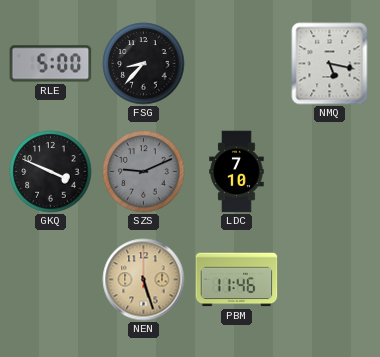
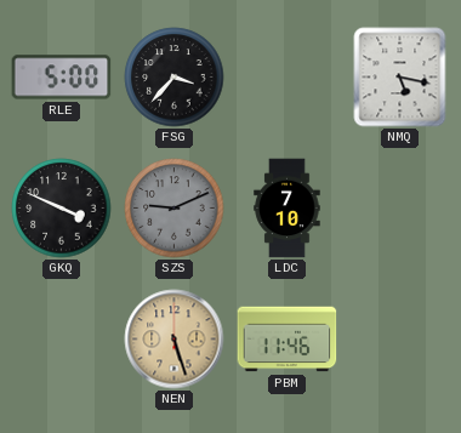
FSG: 8:37 -> 3:37 (175, 78)
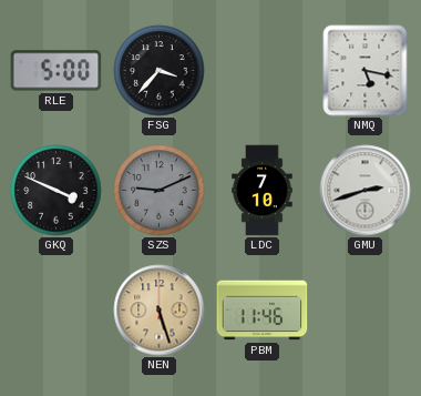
GMU: none -> 2:42 (366, 191)
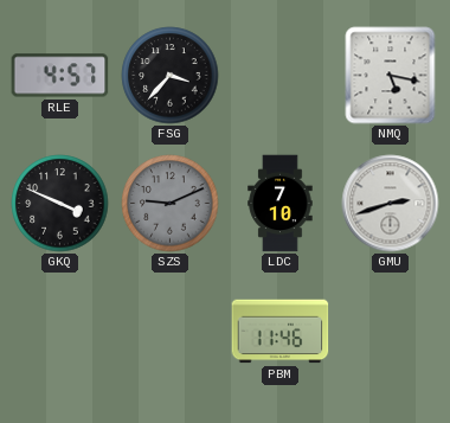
RLE: 5:00 -> 4:57 (60, 76)
NEN: 5:27 -> none (160, 311)
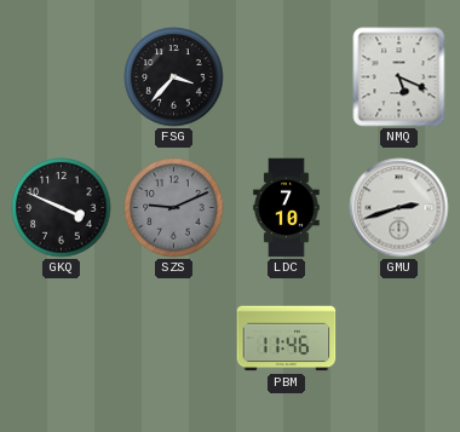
RLE: 4:57 -> none (60, 76)
NMQ: 5:17 -> 5:19 (399, 77)
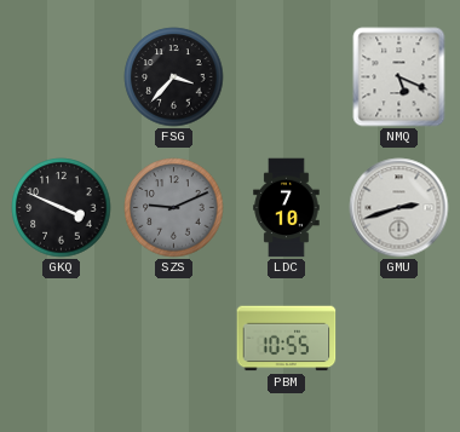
PBM: 11:46 -> 10:55 (287, 339)
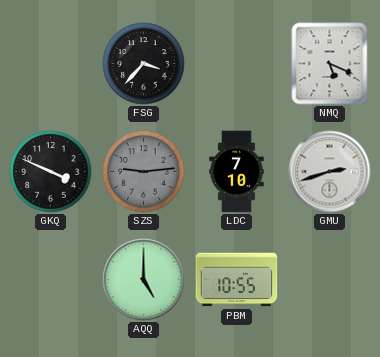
SZS: 9:11 -> 9:14 (144, 172)
AQQ: none -> 5:00 (144, 280)
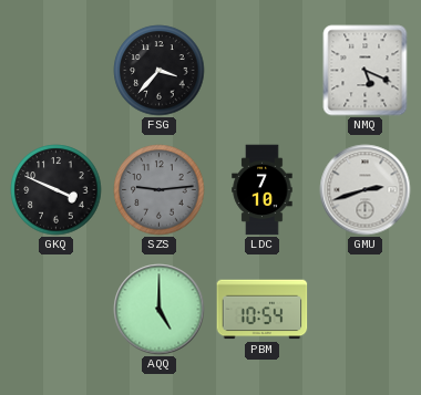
PBM: 10:55 -> 10:54 (263, 310)
